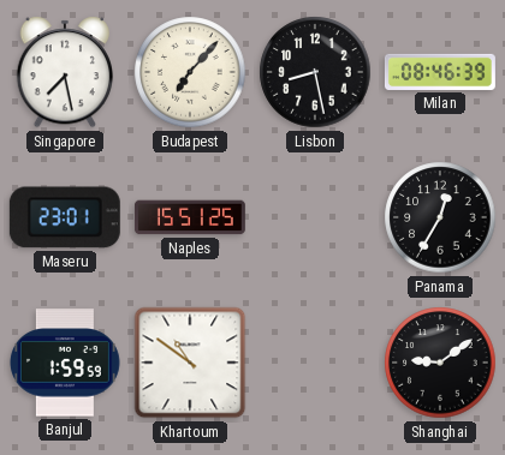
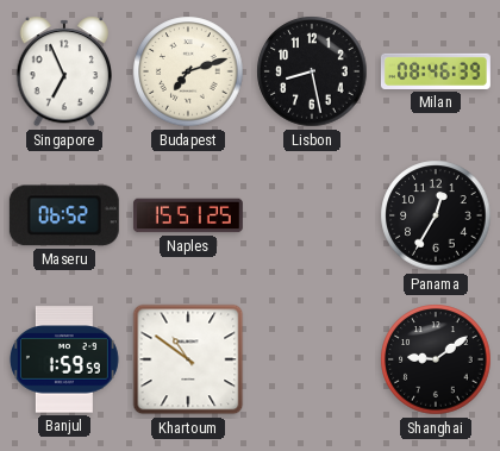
Singapore: 7:28 -> 6:56 (63, 71)
Budapest: 7:07 -> 7:12 (188, 71)
Maseru: 23:01 -> 06:52 (64, 215)
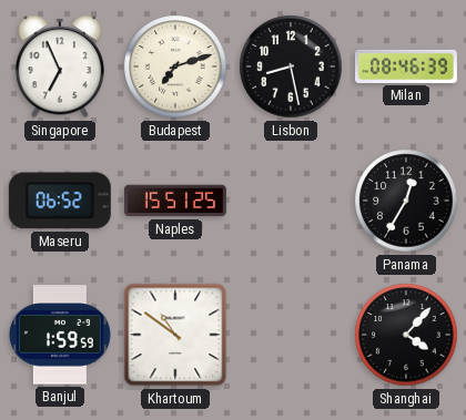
Shanghai: 9:09 -> 4:07 (406, 335)
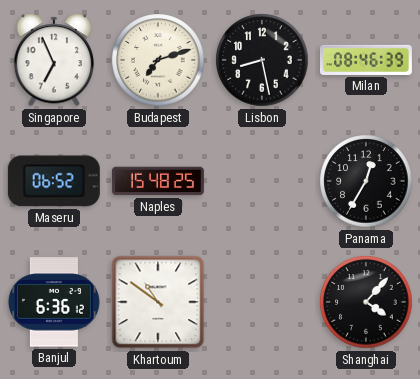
Naples: 15:51 -> 15:48 (158, 181)
Banjul: 1:59 -> 6:36 (54, 302)
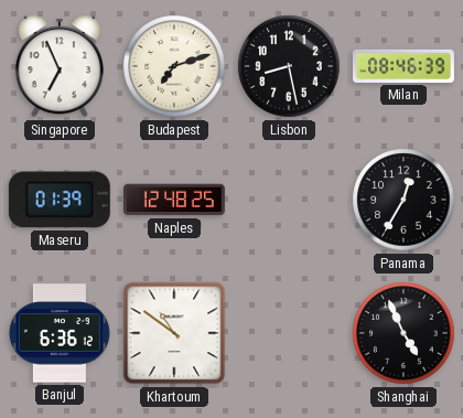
Maseru: 06:52 -> 01:39 (60, 200)
Naples: 15:48 -> 12:48 (174, 200)
Shanghai: 4:07 -> 4:56 (403, 333)
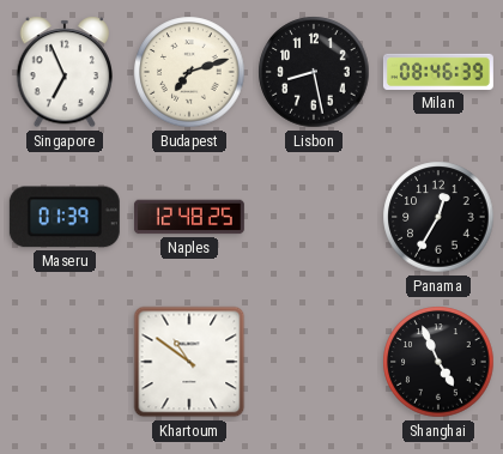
Banjul: 6:36 -> none (60, 333)
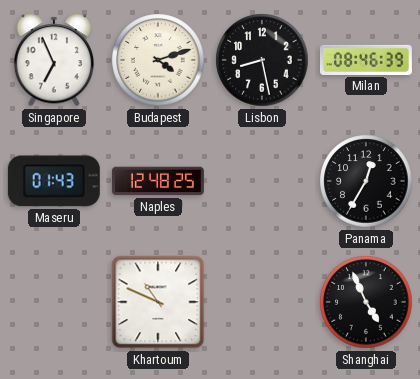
Budapest: 7:12 -> 4:12 (158, 60)
Maseru: 01:39 -> 01:43 (54, 181)
Khartoum: 10:51 -> 10:49 (158, 302)
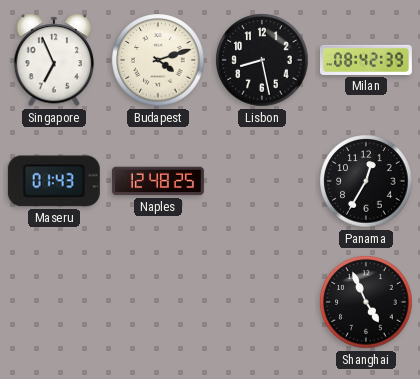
Milan: 08:46 -> 08:42 (366, 60)
Khartoum: 10:49 -> none (158, 302)
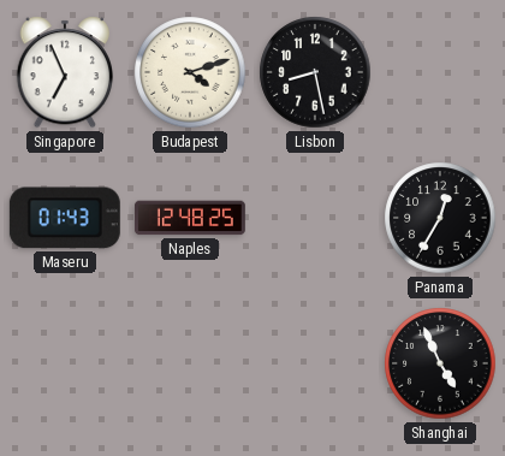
Milan: 08:42 -> none (366, 60)
